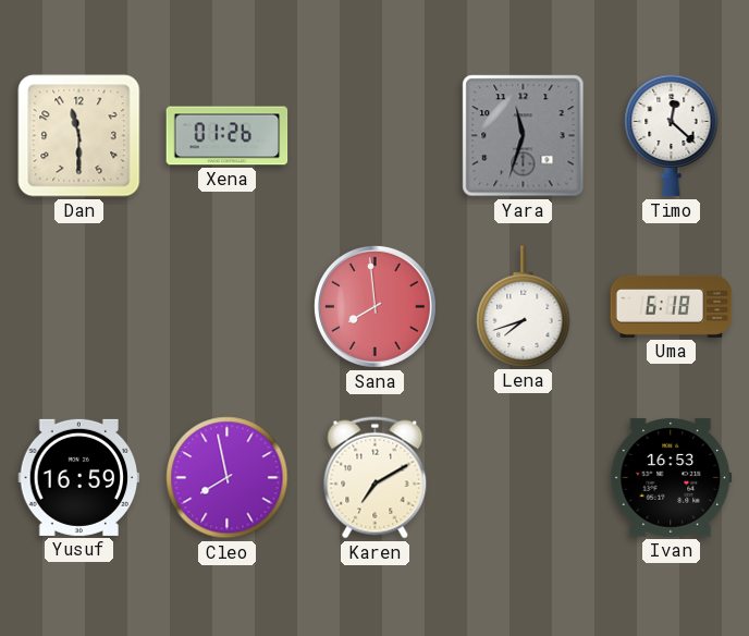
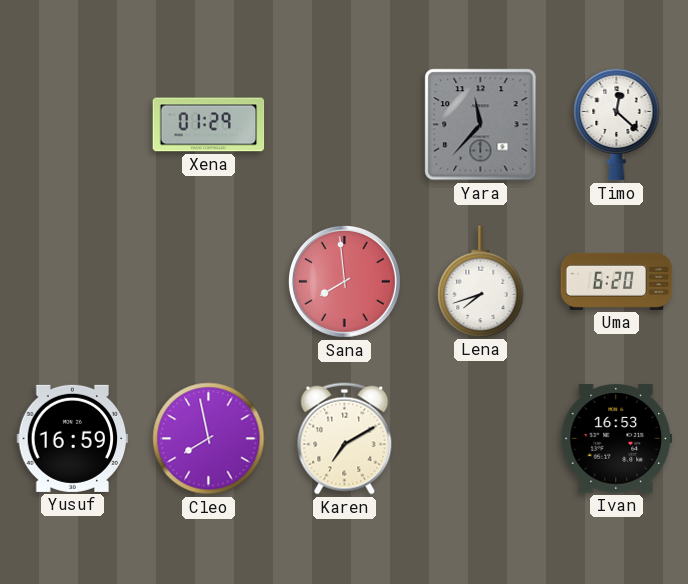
Dan: 11:30 -> none (79, 136)
Xena: 01:26 -> 01:29 (209, 125)
Yara: 11:33 -> 11:37 (481, 125)
Uma: 6:18 -> 6:20 (617, 281)
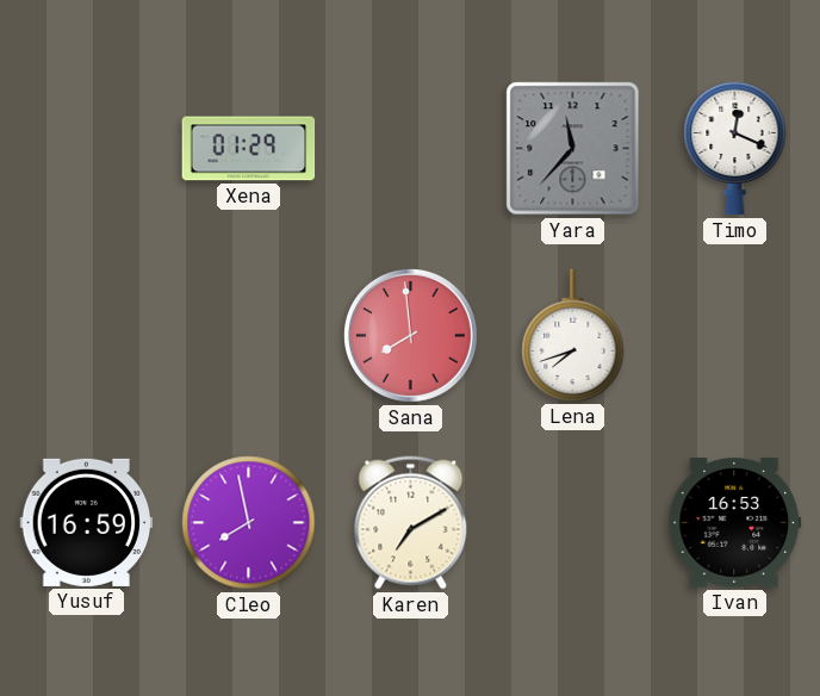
Timo: 12:22 -> 12:19 (735, 148)
Uma: 6:20 -> none (617, 281)
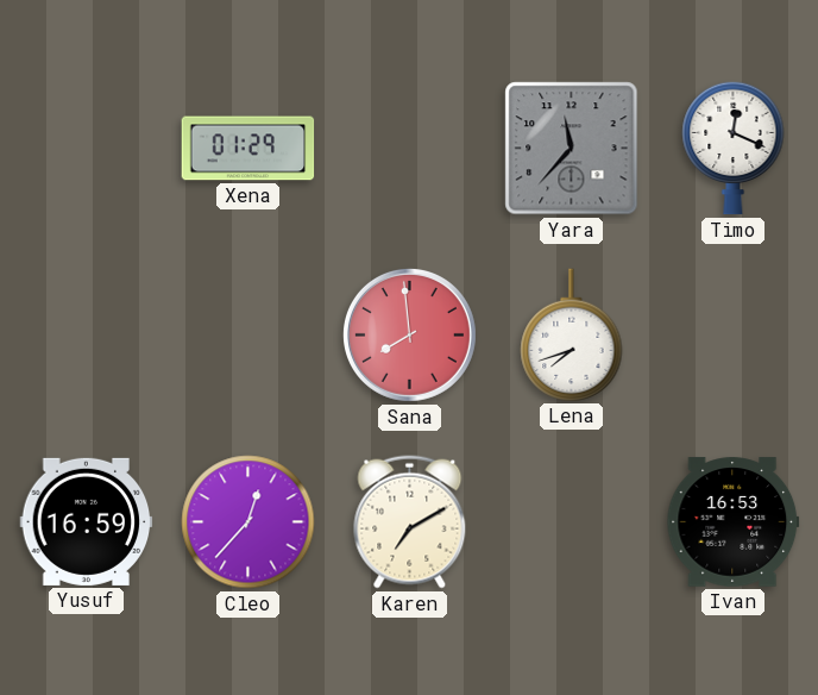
Cleo: 7:58 -> 12:37 (248, 522)
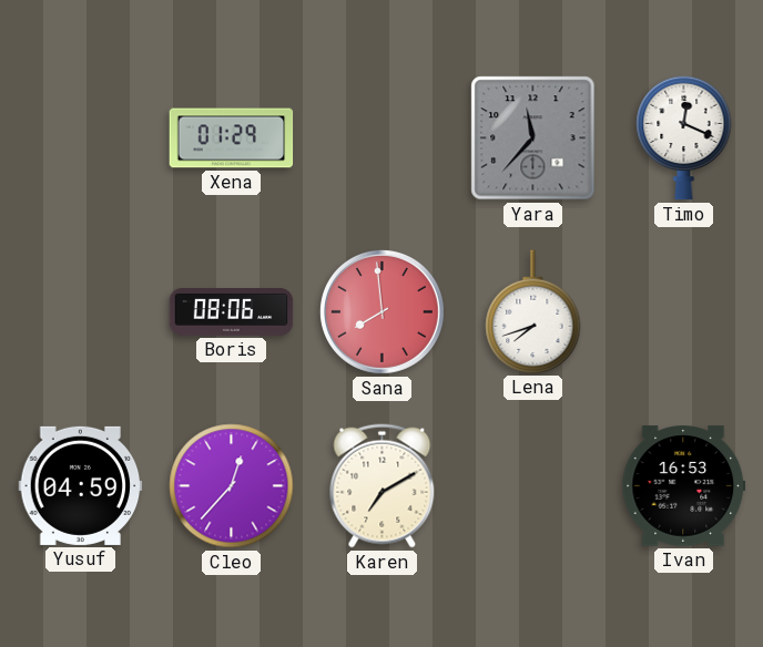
Boris: none -> 08:06 (232, 312)
Yusuf: 16:59 -> 04:59 (81, 485)
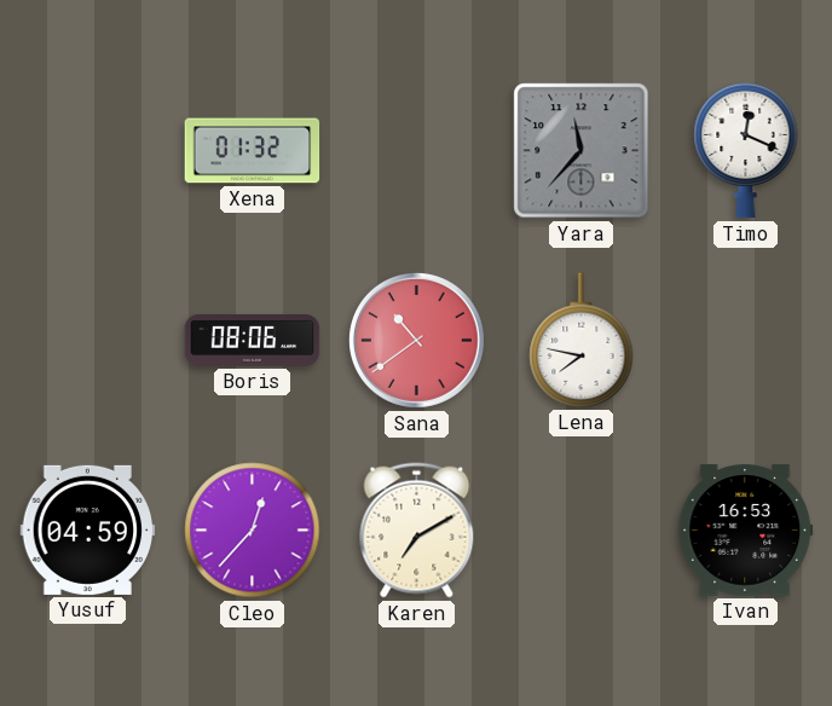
Xena: 01:29 -> 01:32 (253, 151)
Sana: 7:59 -> 10:39 (416, 340)
Lena: 7:42 -> 7:47 (582, 340)
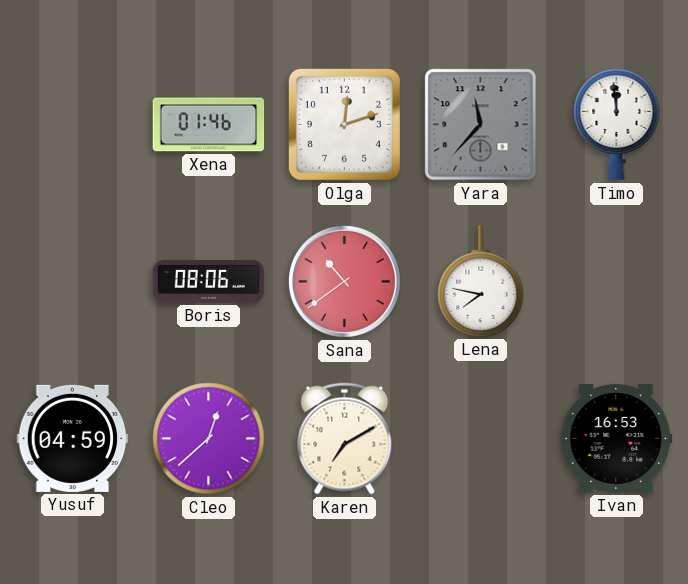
Xena: 01:32 -> 01:46 (209, 125)
Olga: none -> 12:12 (344, 124)
Timo: 12:19 -> 11:59 (617, 124)
Cleo: 12:37 -> 12:38 (209, 439)
